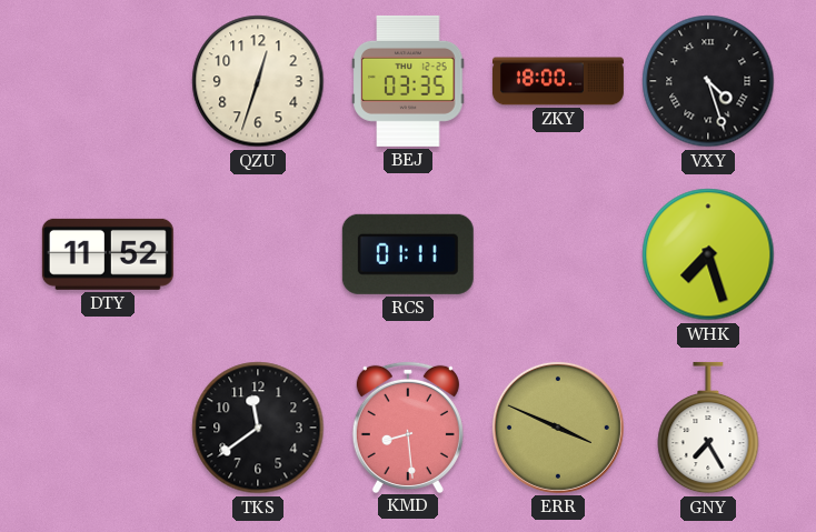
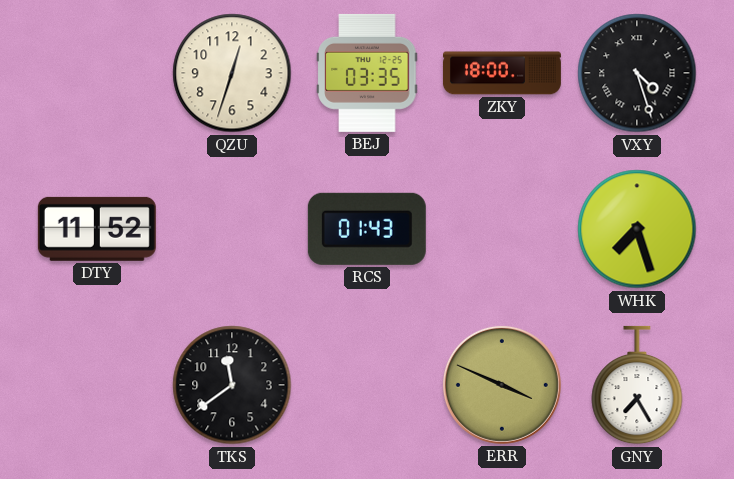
RCS: 01:11 -> 01:43 (367, 229)
KMD: 8:29 -> none (408, 426)
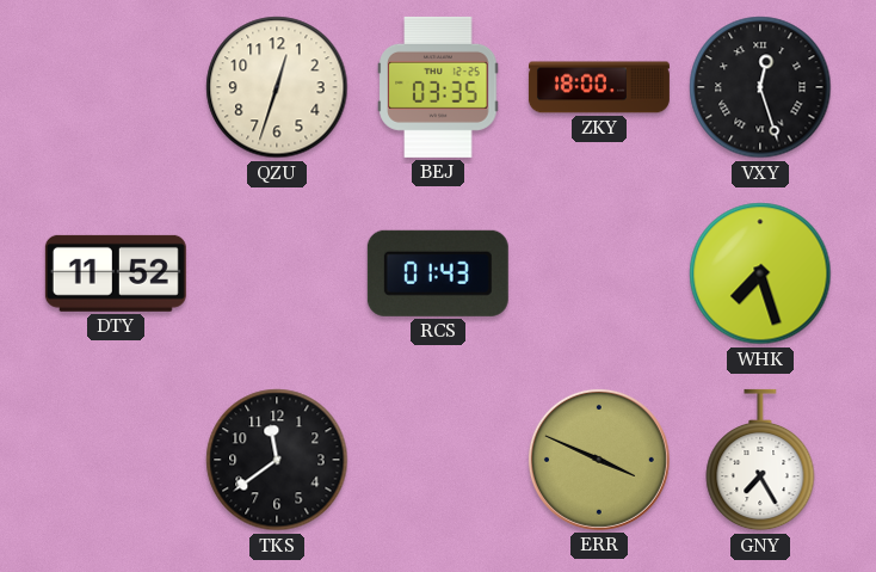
VXY: 4:27 -> 12:27 (760, 87)
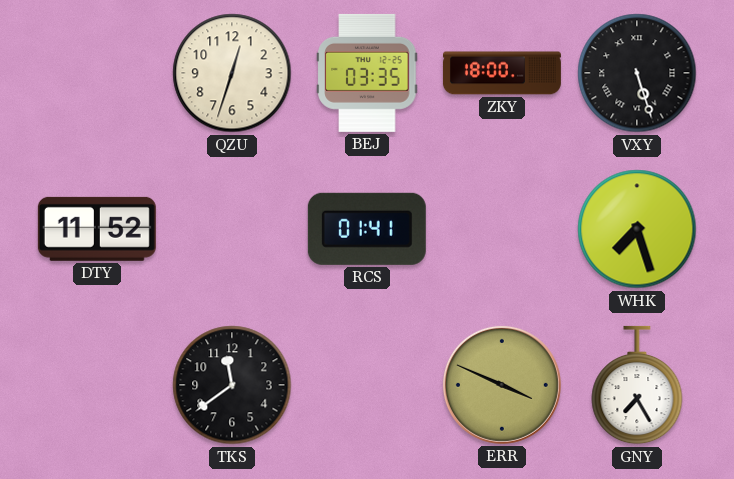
VXY: 12:27 -> 5:27 (637, 73)
RCS: 01:43 -> 01:41 (367, 229)
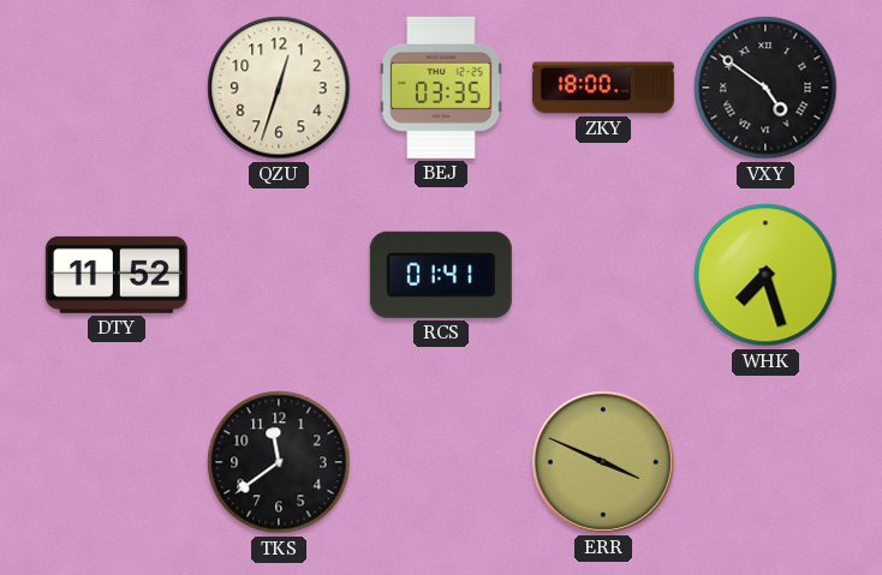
VXY: 5:27 -> 4:51 (765, 88)
GNY: 7:25 -> none (637, 385)
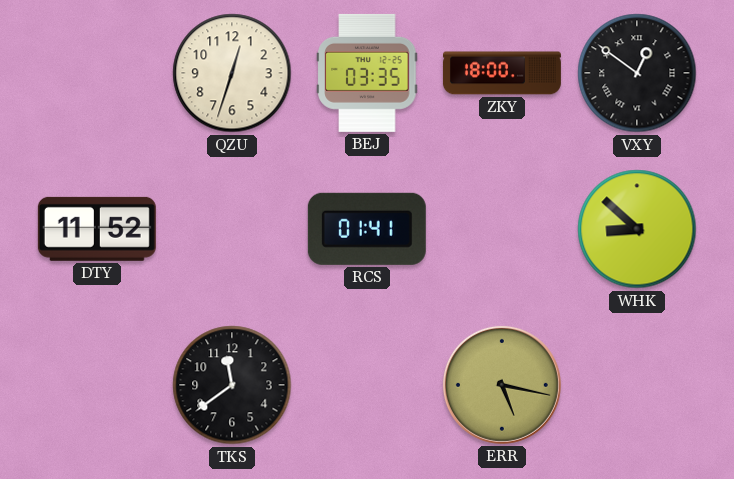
VXY: 4:51 -> 12:51 (637, 73)
WHK: 7:27 -> 8:52 (637, 229)
ERR: 3:49 -> 5:17 (502, 385)
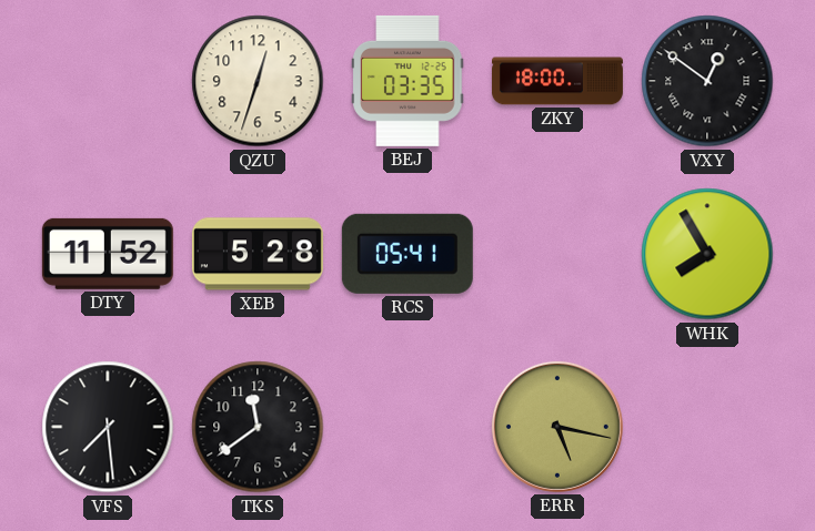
XEB: none -> 5:28 (258, 254)
RCS: 01:41 -> 05:41 (407, 254)
WHK: 8:52 -> 7:55 (707, 254)
VFS: none -> 7:29 (108, 427)
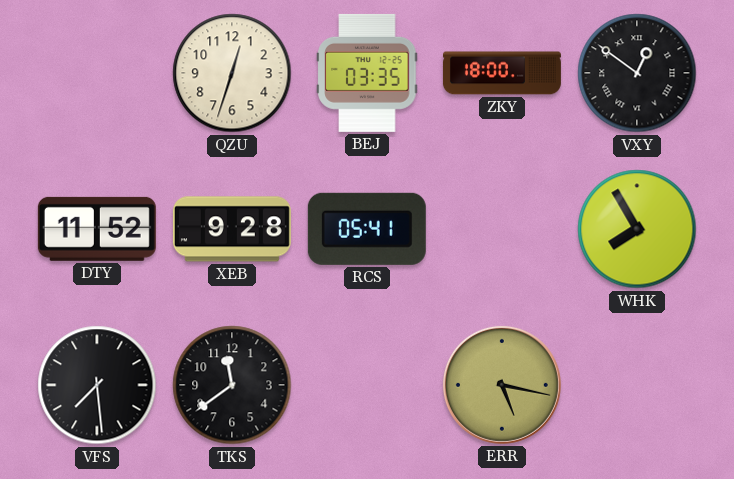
XEB: 5:28 -> 9:28 (232, 229)
